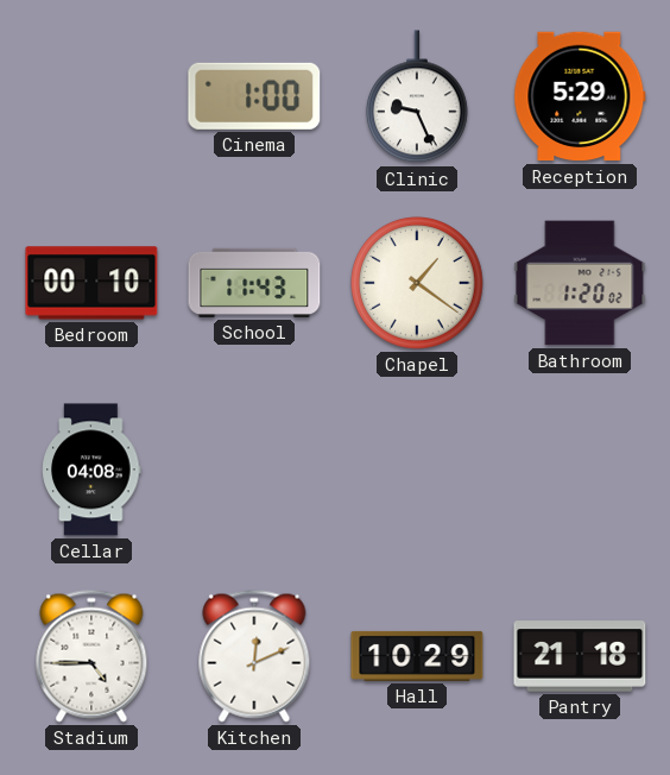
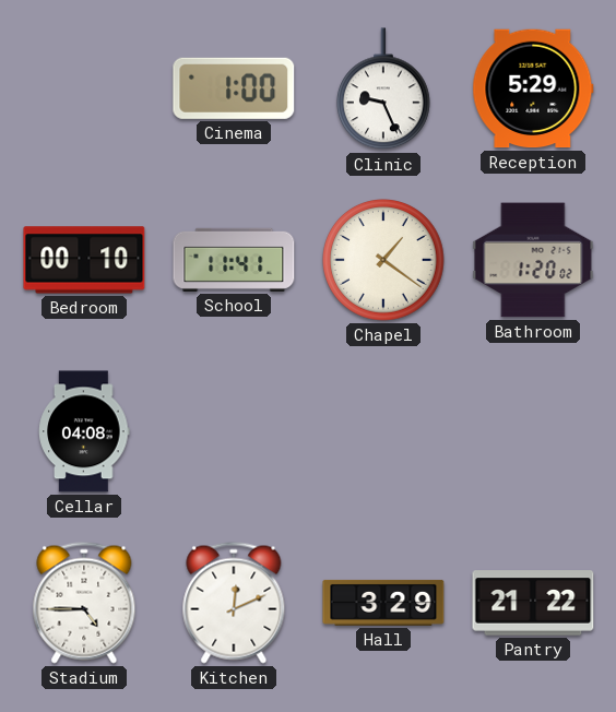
School: 11:43 -> 11:41 (234, 260)
Hall: 10:29 -> 3:29 (383, 603)
Pantry: 21:18 -> 21:22 (533, 603)
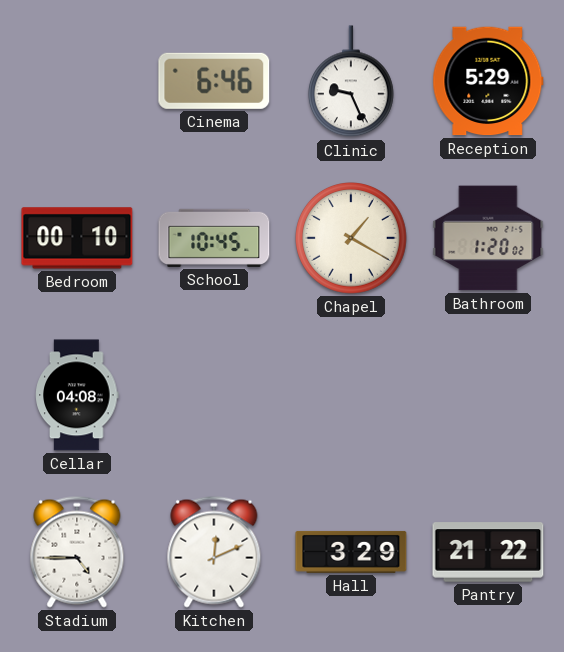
Cinema: 1:00 -> 6:46 (214, 81)
School: 11:41 -> 10:45 (214, 238)
Chapel: 1:21 -> 1:20 (352, 239)
